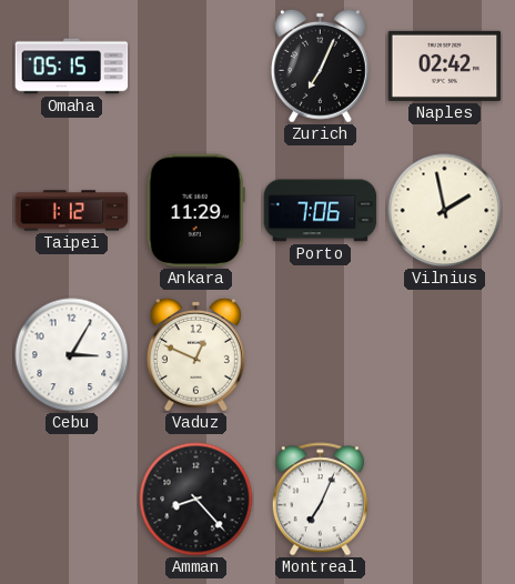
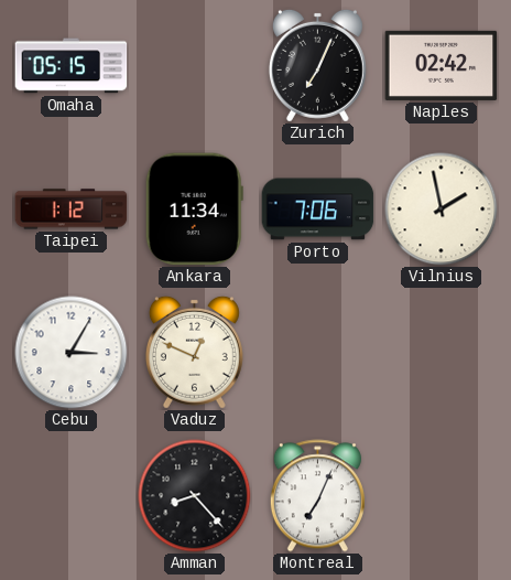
Ankara: 11:29 -> 11:34 (194, 210)
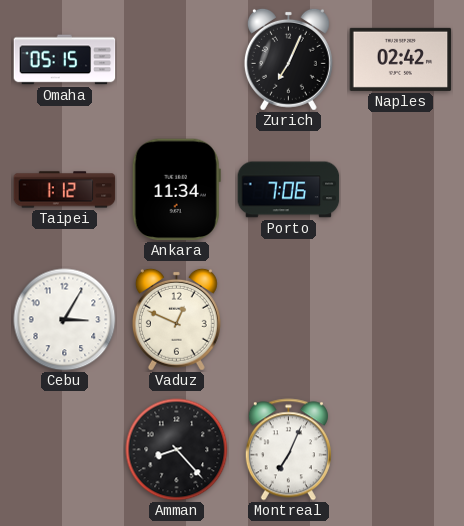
Vilnius: 1:58 -> none (442, 210)
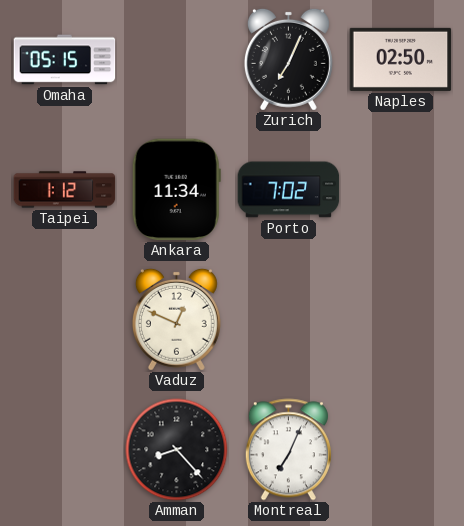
Naples: 02:42 -> 02:50 (401, 59)
Porto: 7:06 -> 7:02 (289, 190)
Cebu: 3:05 -> none (65, 320)
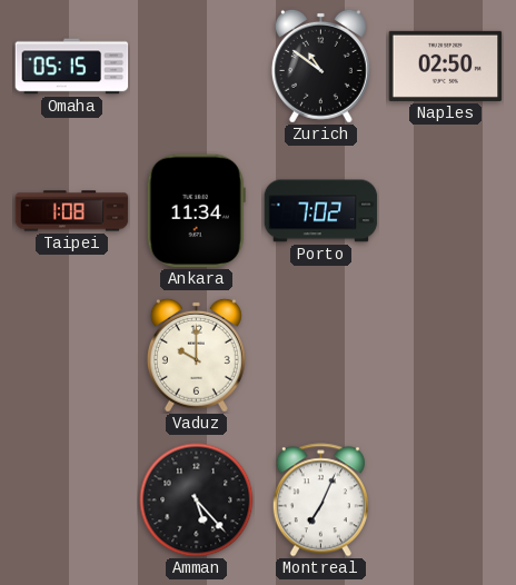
Zurich: 7:04 -> 10:51 (320, 66)
Taipei: 1:12 -> 1:08 (72, 211)
Vaduz: 12:49 -> 10:00 (196, 355)
Amman: 8:23 -> 5:23 (197, 500)
